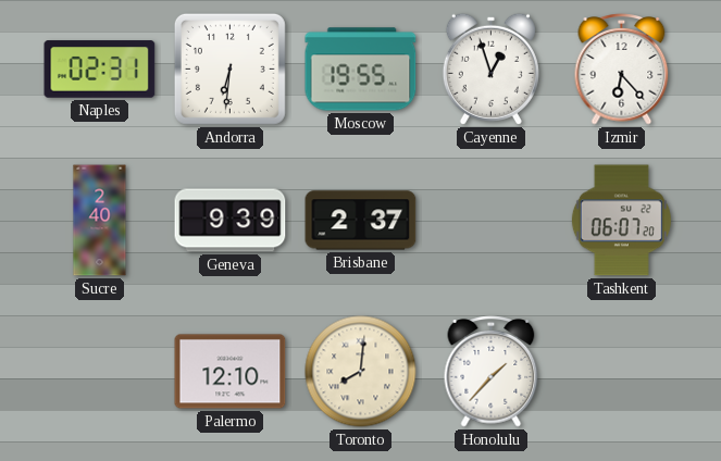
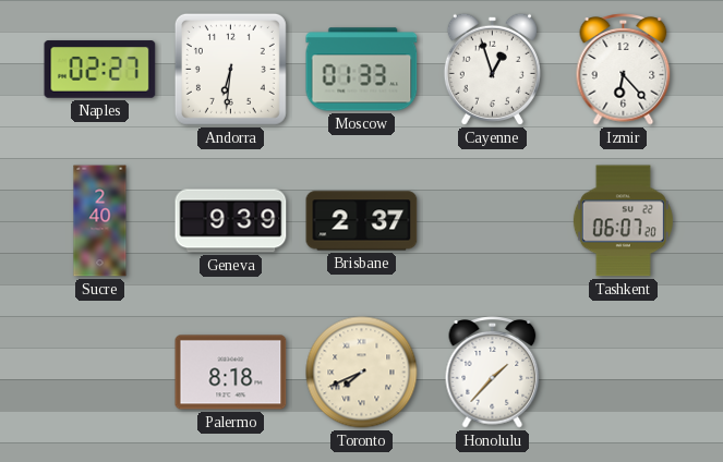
Naples: 02:31 -> 02:27 (100, 70)
Moscow: 19:55 -> 01:33 (362, 70)
Palermo: 12:10 -> 8:18 (231, 373)
Toronto: 8:01 -> 7:41 (362, 373)
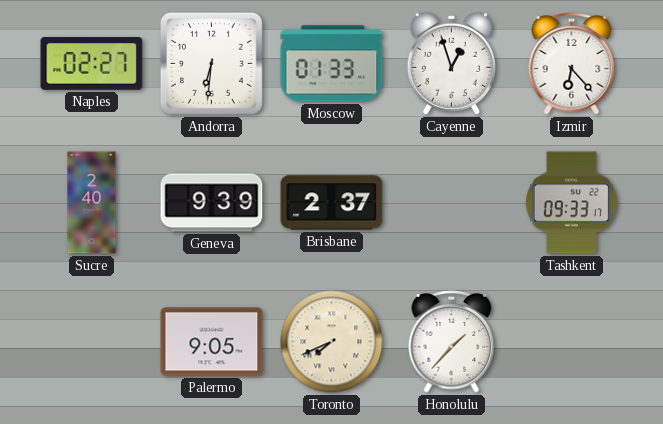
Tashkent: 06:07 -> 09:33 (571, 203)
Palermo: 8:18 -> 9:05 (212, 342)
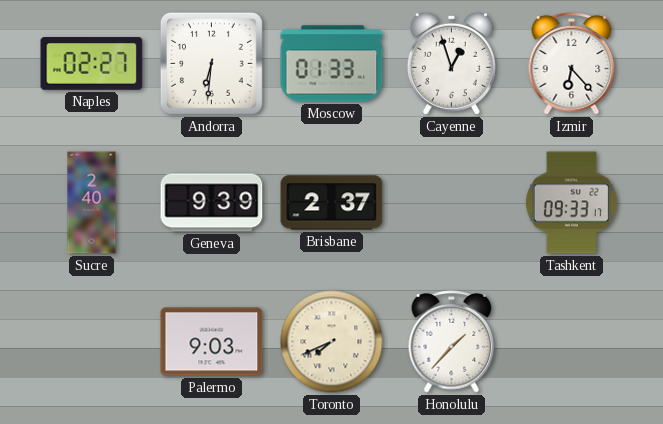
Palermo: 9:05 -> 9:03 (212, 342)
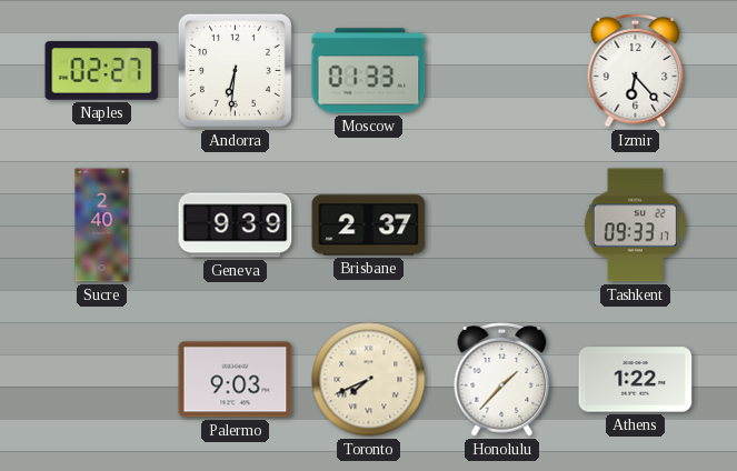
Cayenne: 12:57 -> none (451, 63)
Athens: none -> 1:22 (636, 380)
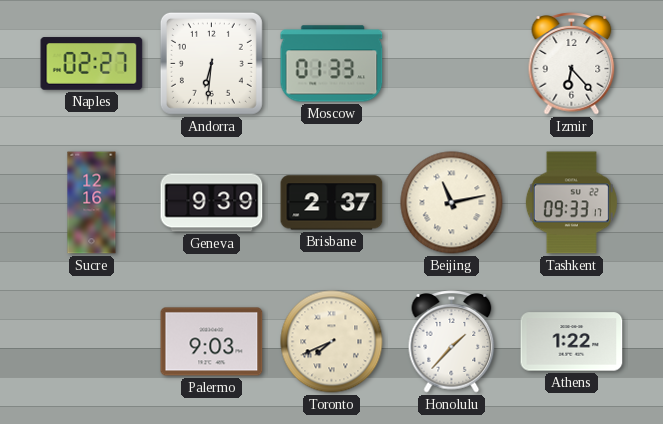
Sucre: 2:40 -> 12:16 (92, 203)
Beijing: none -> 11:13 (452, 203)
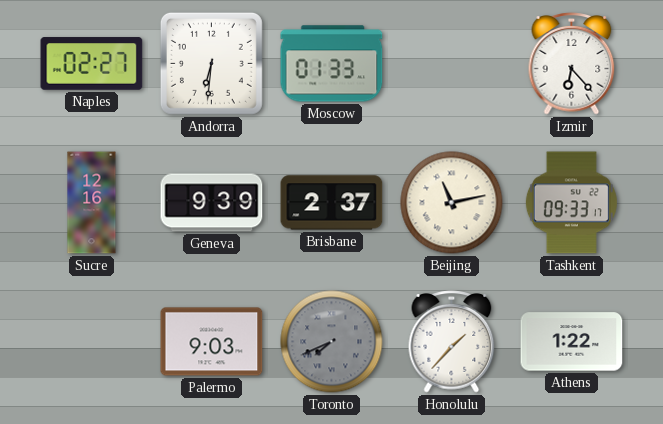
Toronto dial: cream -> grey (332, 342)
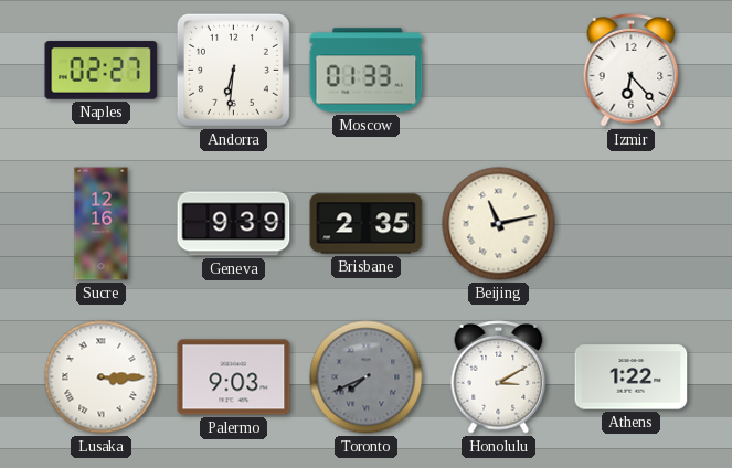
Brisbane: 2:37 -> 2:35 (367, 224)
Tashkent: 09:33 -> none (571, 203)
Lusaka: none -> 3:15 (102, 377)
Honolulu: 1:37 -> 3:10 (499, 377)
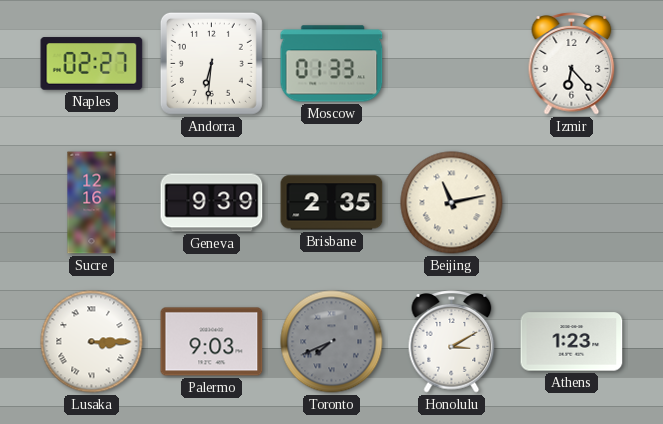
Athens: 1:22 -> 1:23 (572, 342)
